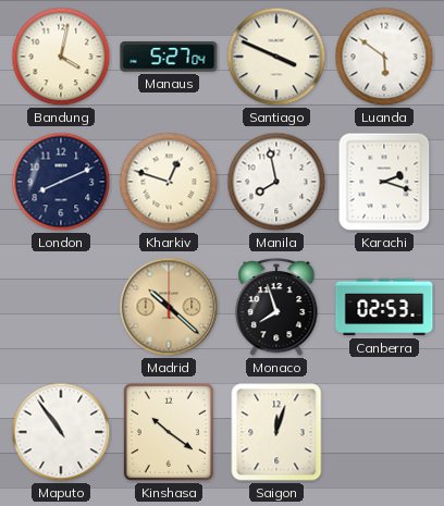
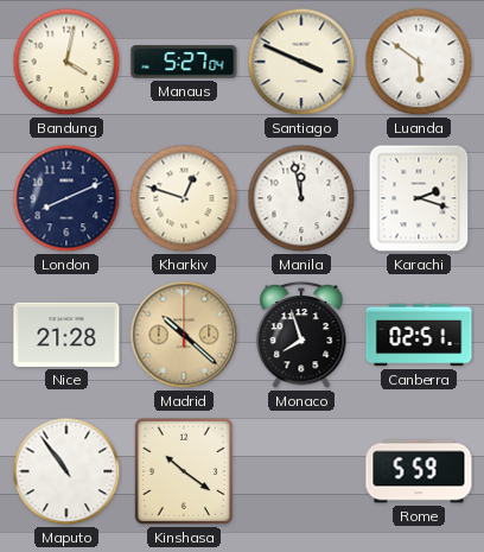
Manila: 7:58 -> 11:58 (301, 198)
Nice: none -> 21:28 (66, 335)
Canberra: 02:53 -> 02:51 (419, 335)
Saigon: 12:03 -> none (276, 432)
Rome: none -> 5:59 (419, 471)
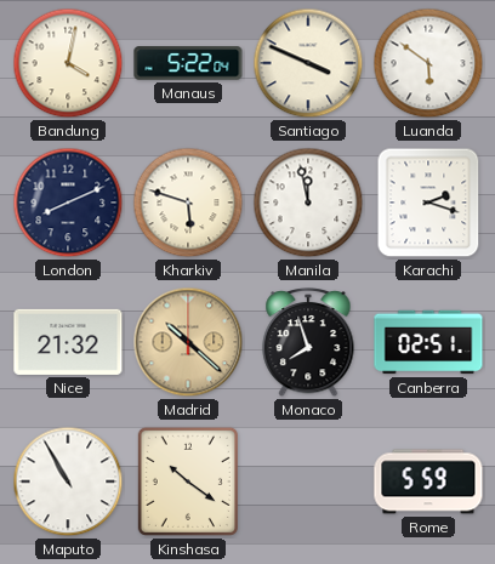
Manaus: 5:27 -> 5:22 (188, 63)
Kharkiv: 12:48 -> 5:48 (188, 203)
Nice: 21:28 -> 21:32 (68, 342)
Maputo: 10:54 -> 10:55 (68, 482)
